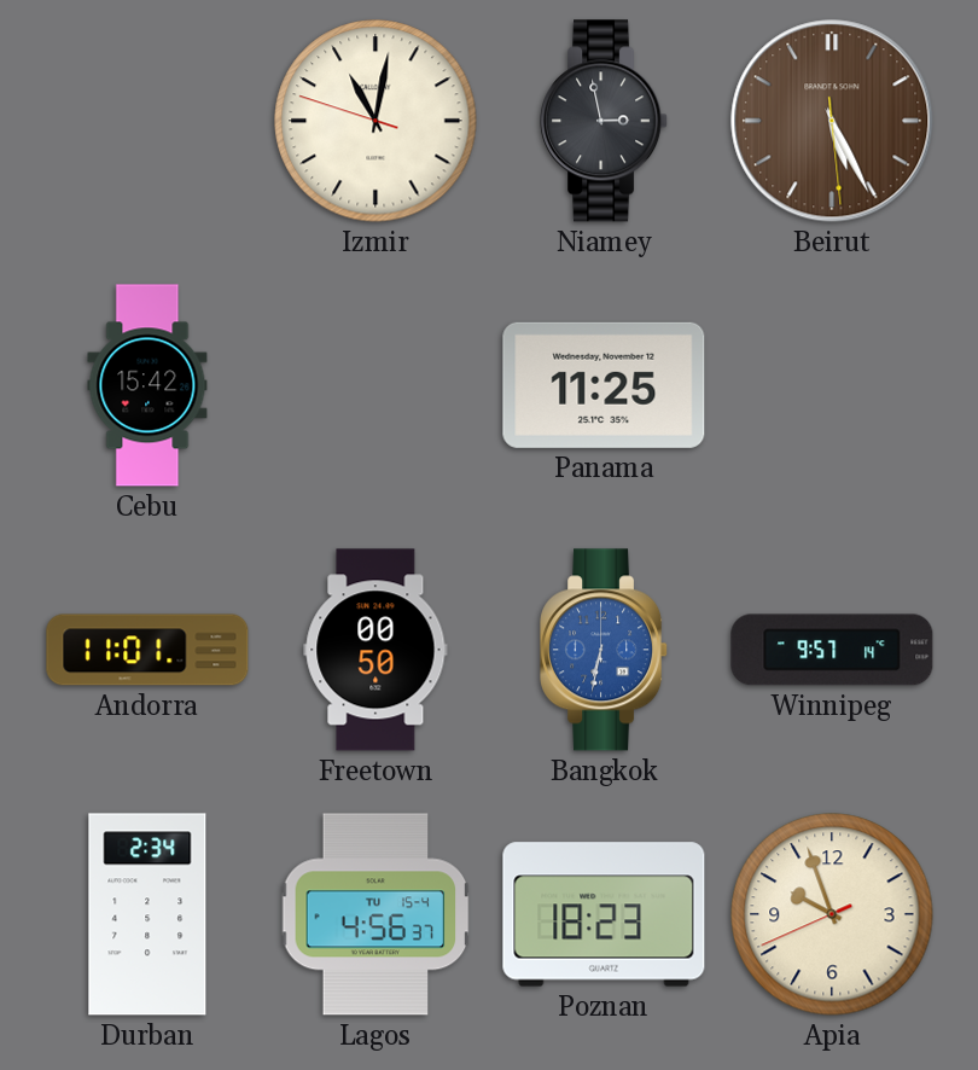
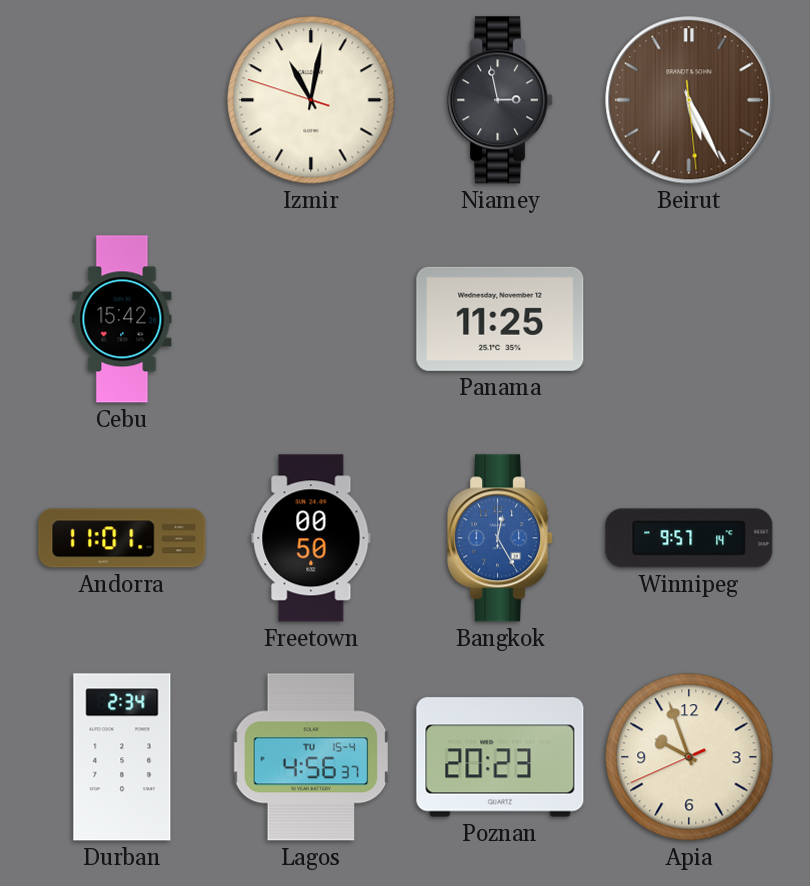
Bangkok: 6:32 -> 12:25 (501, 538)
Poznan: 18:23 -> 20:23 (500, 757)
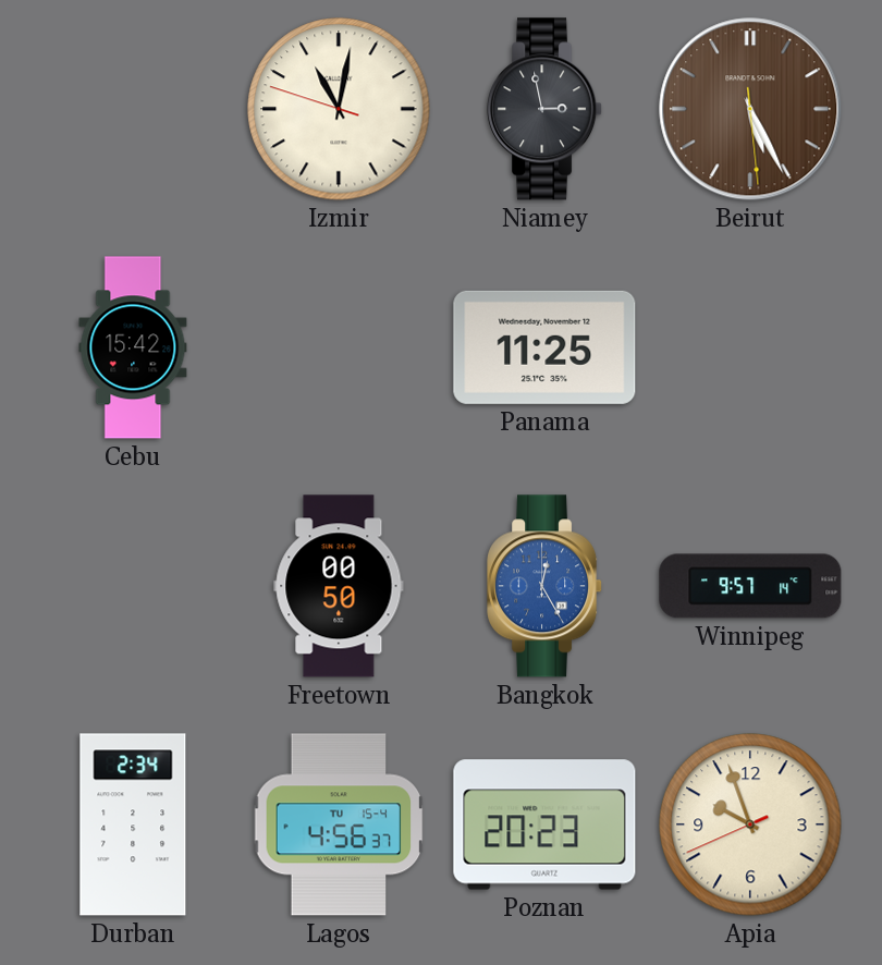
Andorra: 11:01 -> none (122, 538)
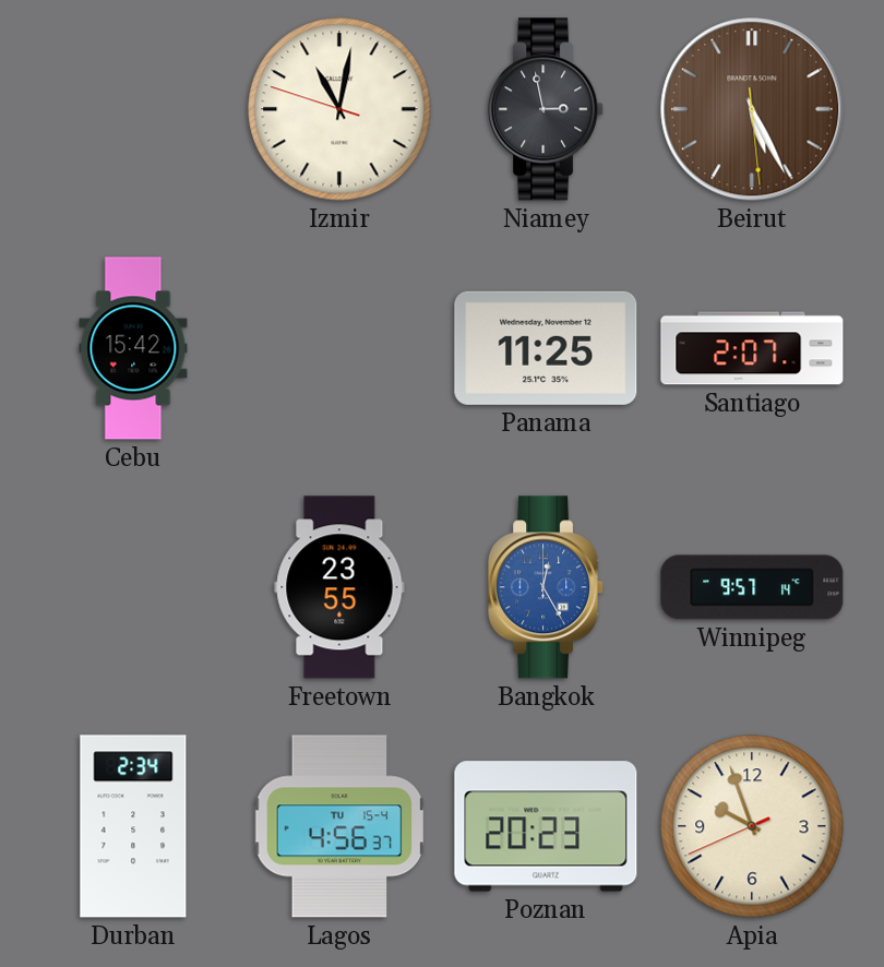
Santiago: none -> 2:07 (752, 348)
Freetown: 00:50 -> 23:55 (339, 587)
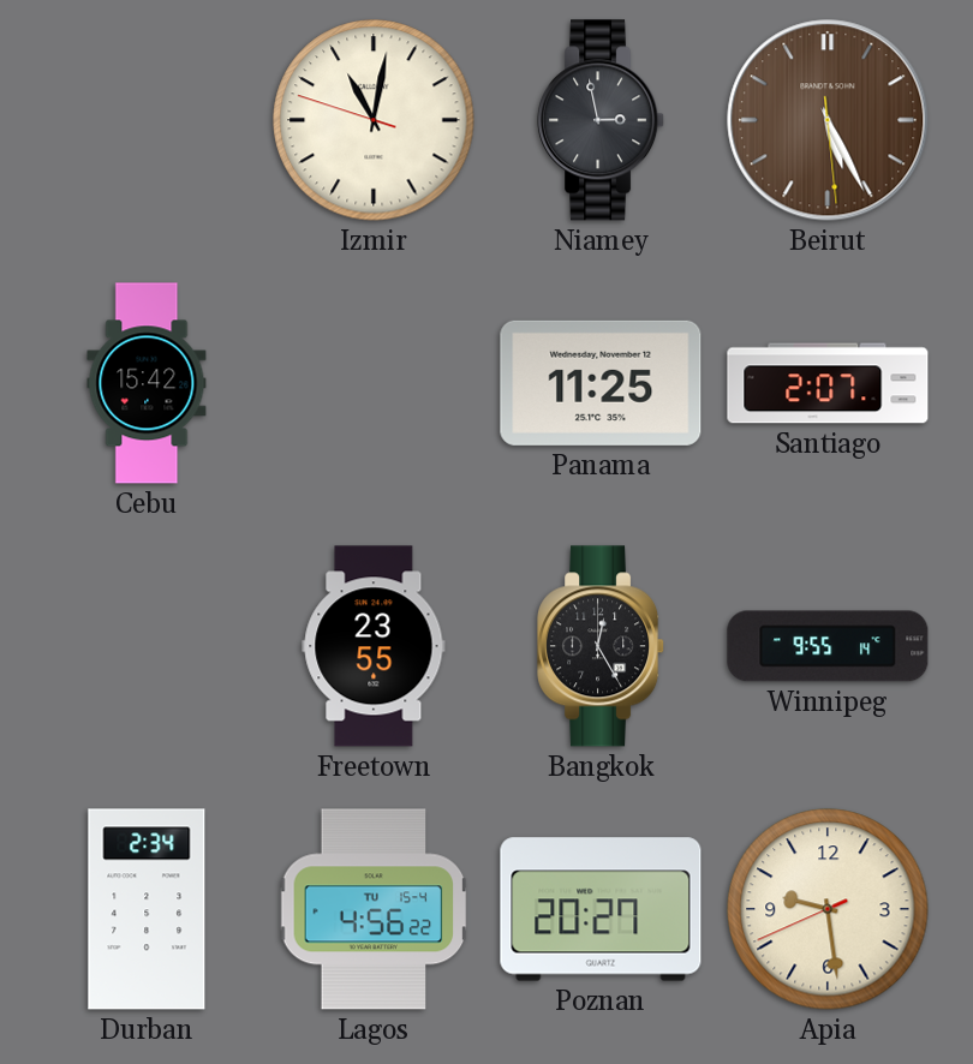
Bangkok dial: blue -> black (602, 646)
Winnipeg: 9:57 -> 9:55 (828, 646)
Lagos: 4:56:37 -> 4:56:22 (374, 909)
Poznan: 20:23 -> 20:27 (601, 909)
Apia: 9:56 -> 9:28 (828, 909)
